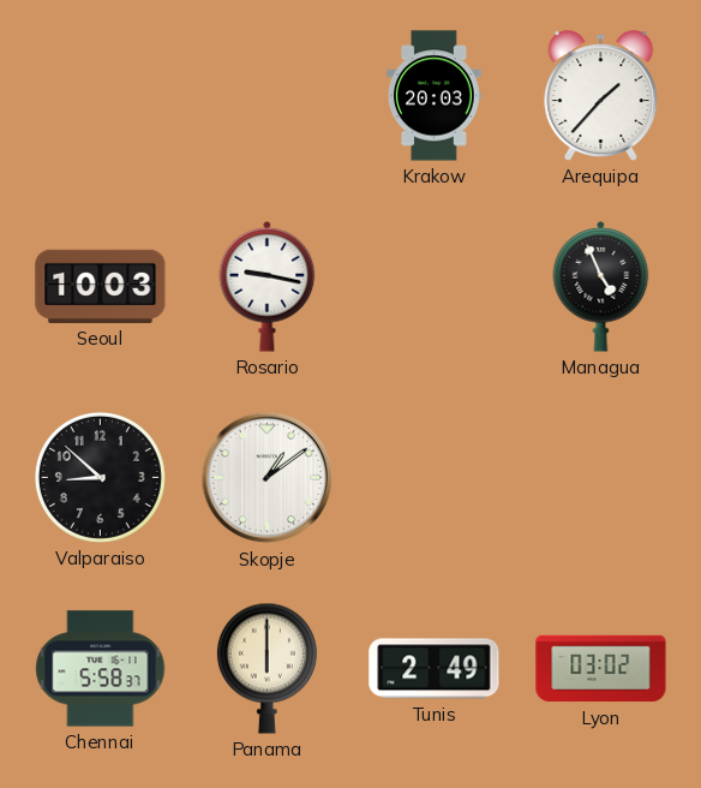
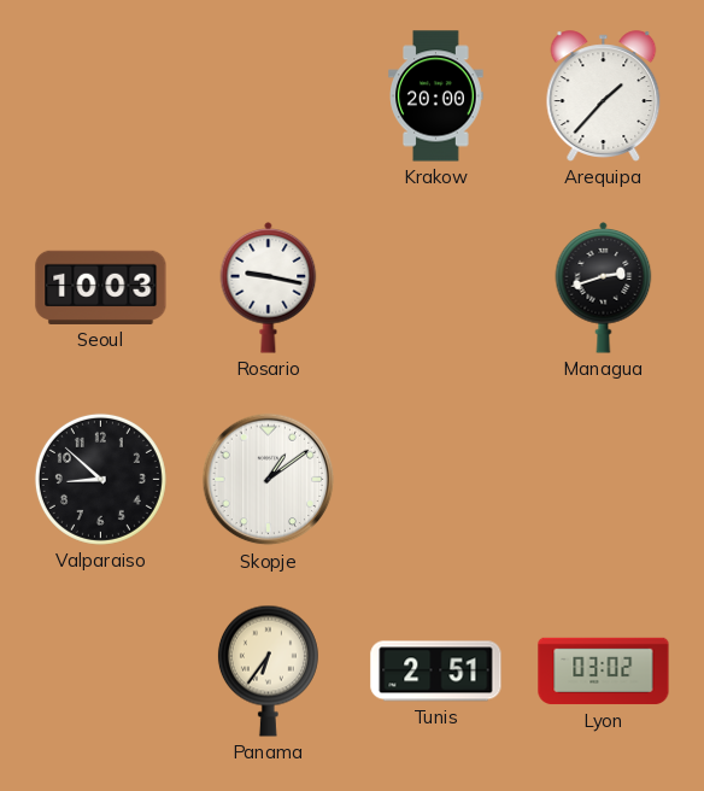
Krakow: 20:03 -> 20:00 (436, 96)
Managua: 4:56 -> 2:42 (604, 288)
Chennai: 5:58 -> none (101, 669)
Panama: 6:00 -> 6:36 (268, 670)
Tunis: 2:49 -> 2:51 (436, 672)
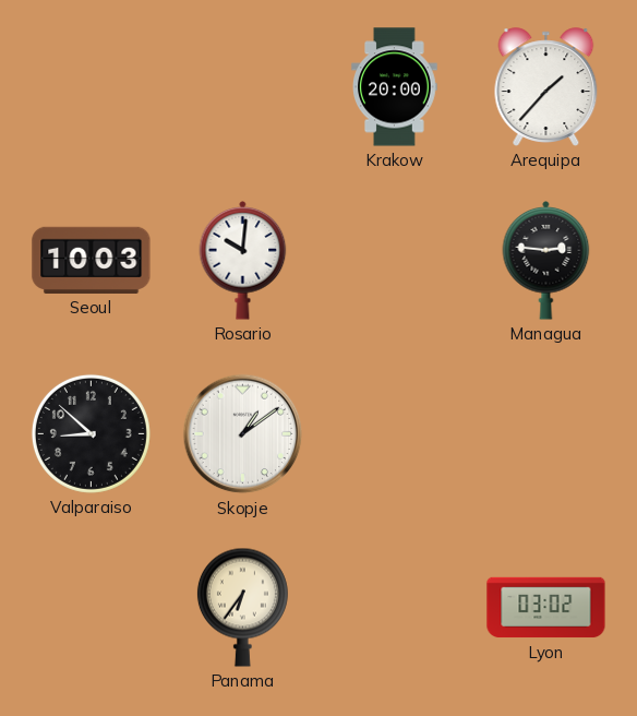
Rosario: 9:17 -> 10:01 (243, 261)
Managua: 2:42 -> 2:46 (546, 261)
Tunis: 2:51 -> none (436, 672)
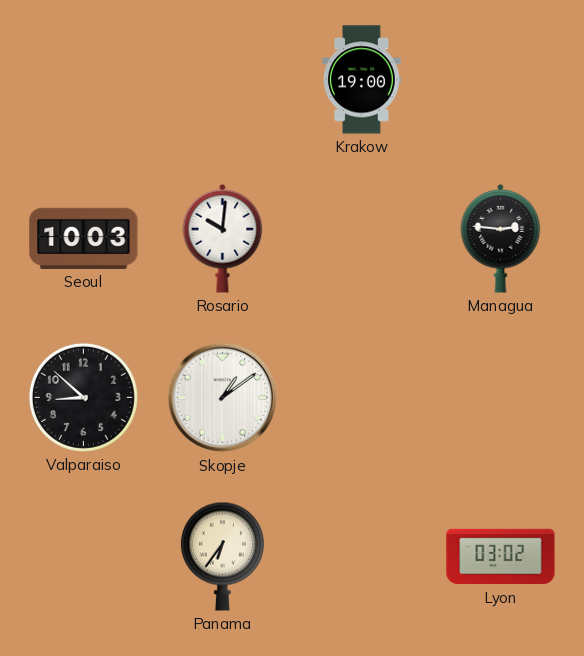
Krakow: 20:00 -> 19:00 (362, 80)
Arequipa: 1:37 -> none (546, 87)
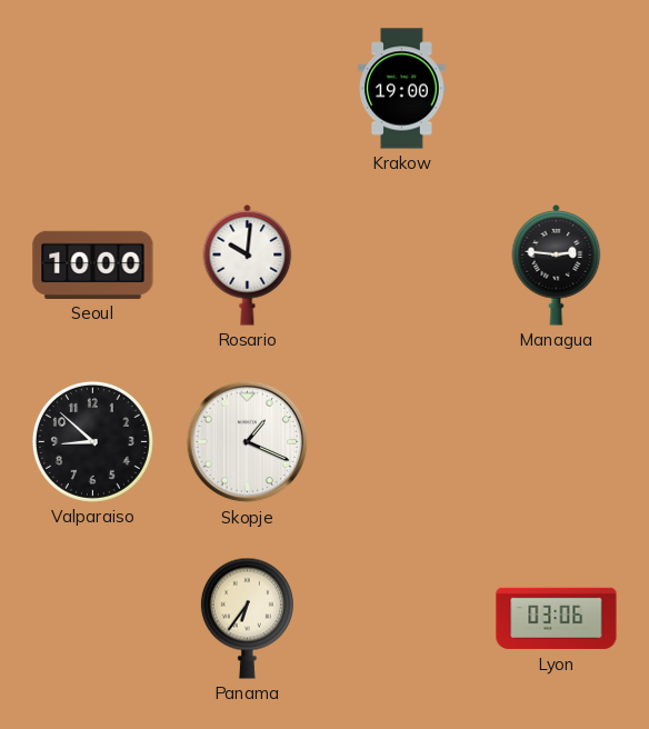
Seoul: 10:03 -> 10:00 (93, 264)
Skopje: 1:09 -> 1:19 (248, 442)
Lyon: 03:02 -> 03:06 (557, 619)
